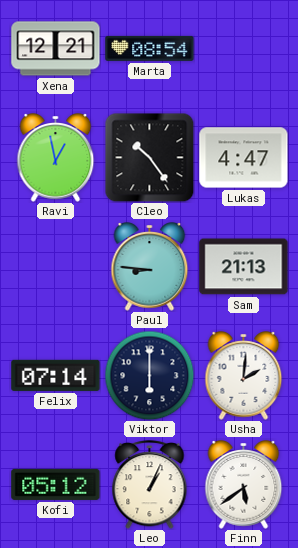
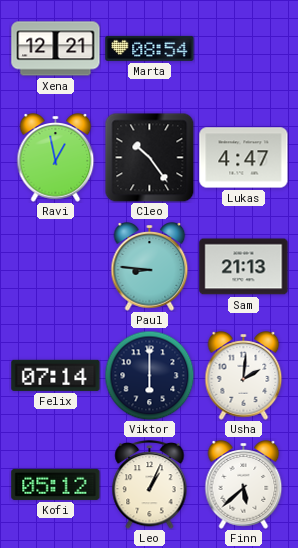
Finn: 5:39 -> 5:38 (244, 485)
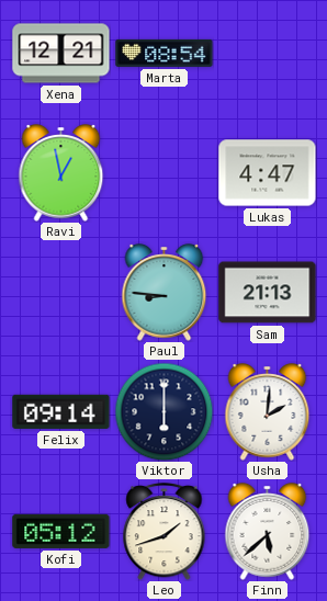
Cleo: 10:24 -> none (149, 157)
Felix: 07:14 -> 09:14 (61, 411)
Leo: 1:04 -> 1:42 (165, 532)
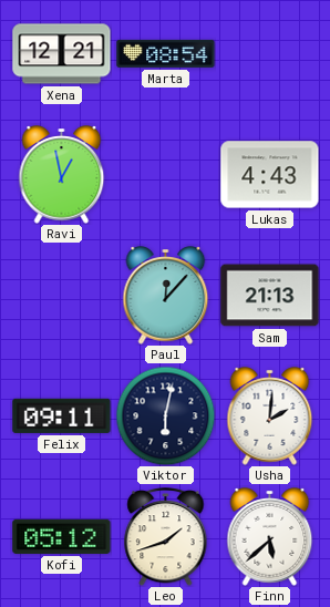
Lukas: 4:47 -> 4:43 (270, 175)
Paul: 8:46 -> 12:07 (166, 296)
Felix: 09:14 -> 09:11 (62, 415)
Viktor: 6:00 -> 6:02 (165, 415)
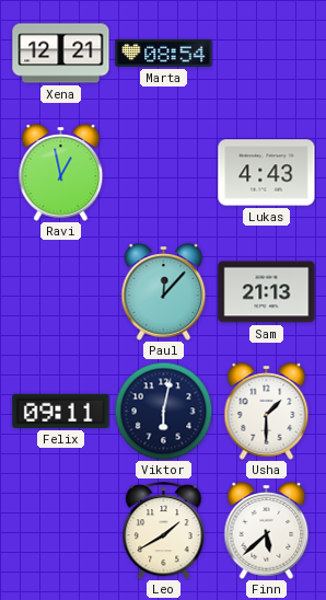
Usha: 2:01 -> 1:30 (267, 412)
Kofi: 05:12 -> none (62, 536)
Leo: 1:42 -> 1:40 (164, 531)
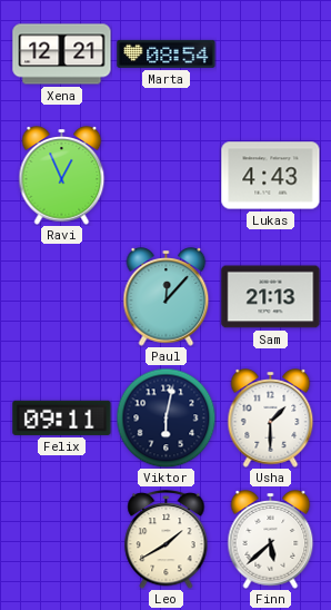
Ravi: 12:58 -> 12:56 (62, 176)
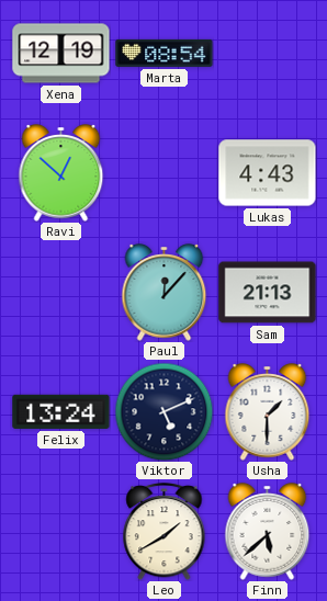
Xena: 12:21 -> 12:19 (61, 54)
Ravi: 12:56 -> 12:52 (61, 173)
Felix: 09:11 -> 13:24 (61, 411)
Viktor: 6:02 -> 5:11 (163, 411)
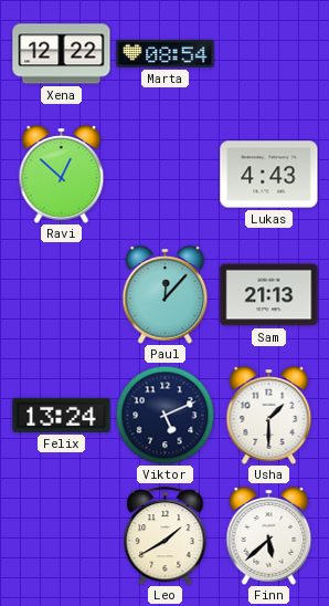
Xena: 12:19 -> 12:22 (62, 54)
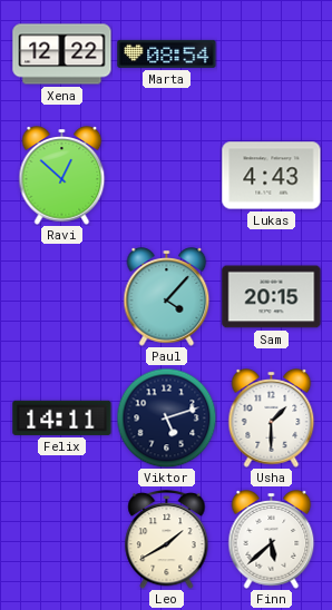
Paul: 12:07 -> 4:07 (167, 297)
Sam: 21:13 -> 20:15 (272, 297)
Felix: 13:24 -> 14:11 (62, 417)
Viktor: 5:11 -> 5:12 (166, 417)
